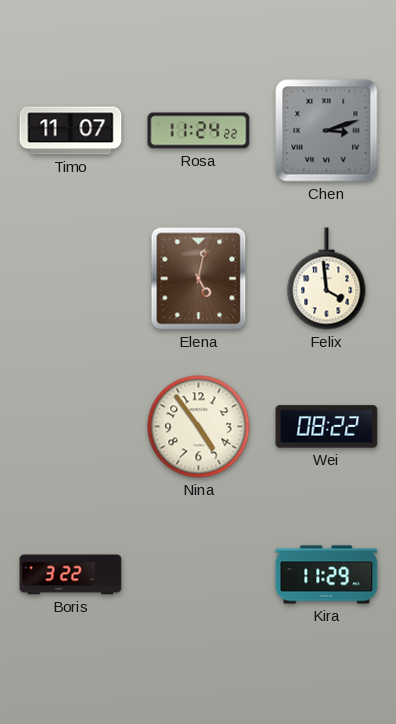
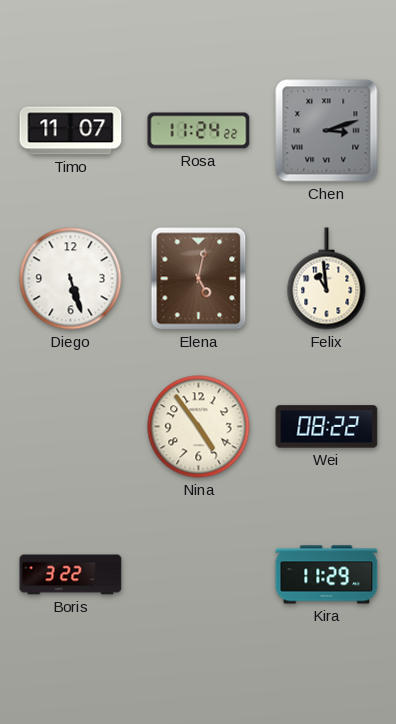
Diego: none -> 5:27 (71, 279)
Felix: 3:59 -> 10:59 (327, 279)
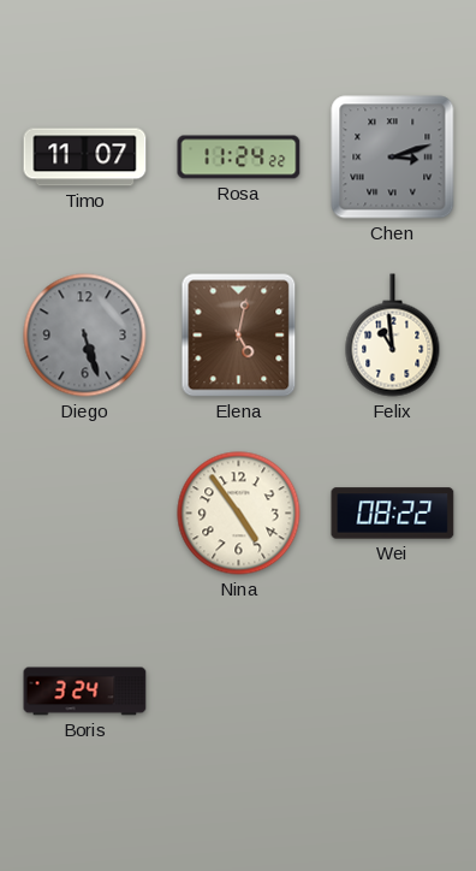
Diego dial: white -> grey (85, 336)
Boris: 3:22 -> 3:24 (85, 692)
Kira: 11:29 -> none (327, 575)
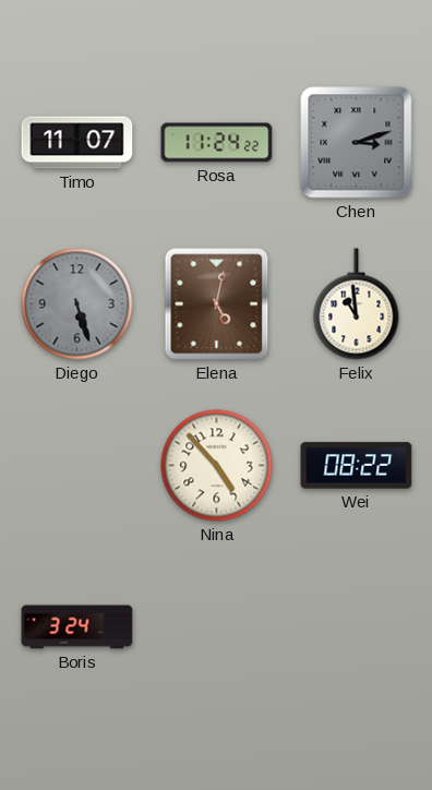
Nina: 4:54 -> 4:53 (217, 466)
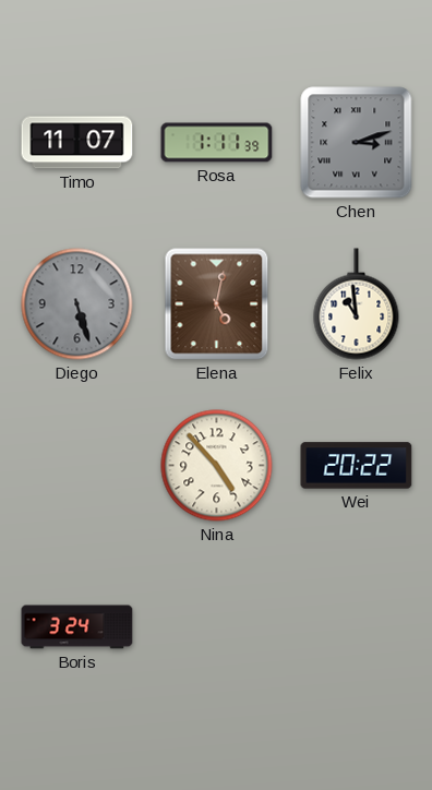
Rosa: 11:24 -> 1:11 (217, 143)
Wei: 08:22 -> 20:22 (357, 466)
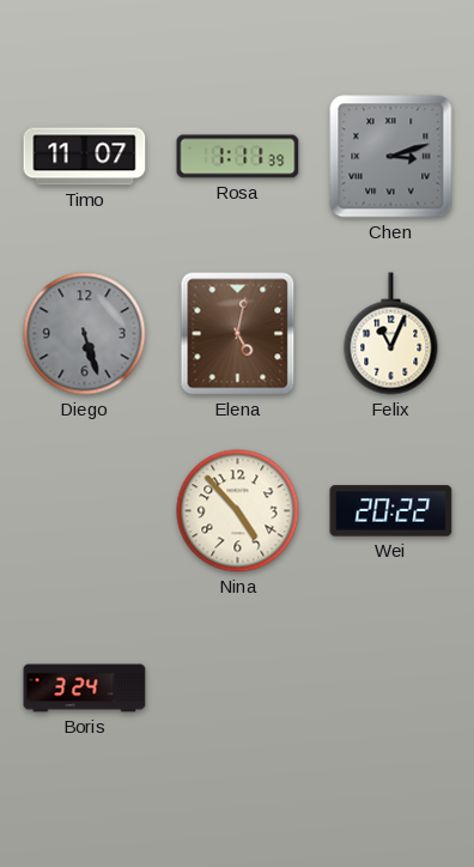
Felix: 10:59 -> 11:04 (391, 334)
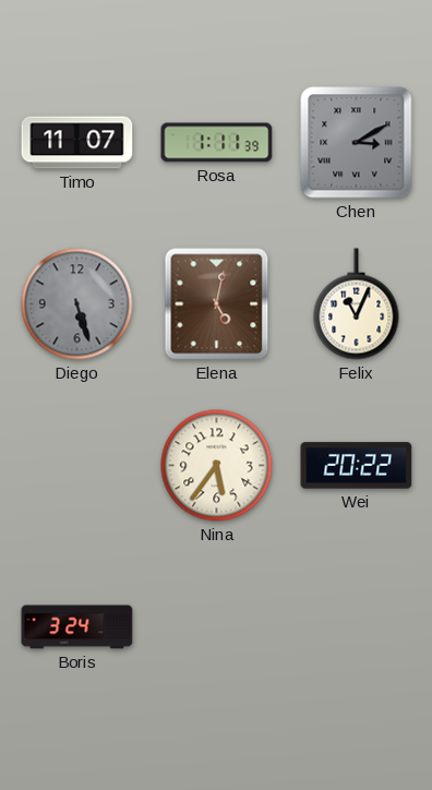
Chen: 3:12 -> 3:10 (357, 143)
Nina: 4:53 -> 5:36 (217, 466)
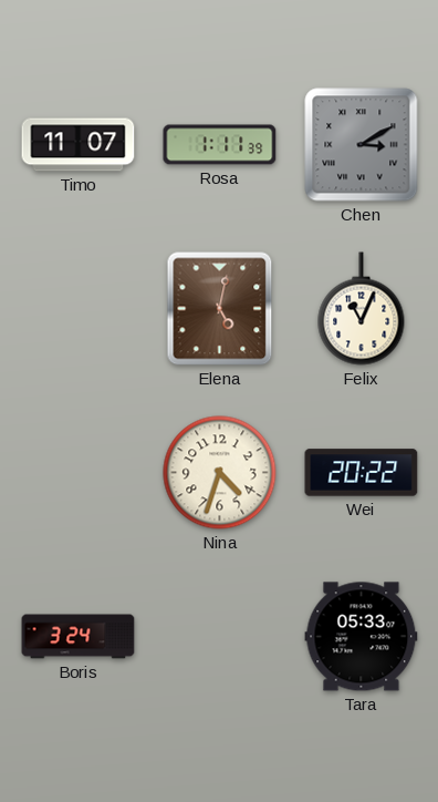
Diego: 5:27 -> none (77, 304)
Nina: 5:36 -> 4:33 (220, 473)
Tara: none -> 05:33 (362, 637)
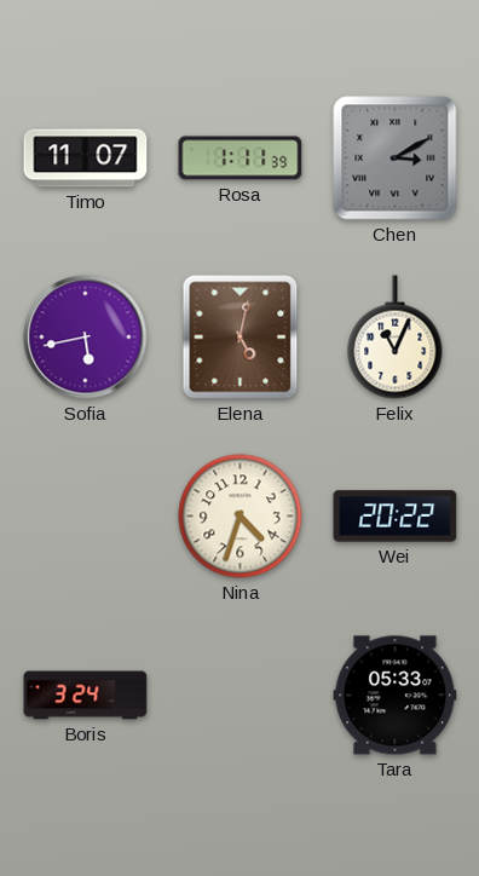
Sofia: none -> 5:43 (86, 338)
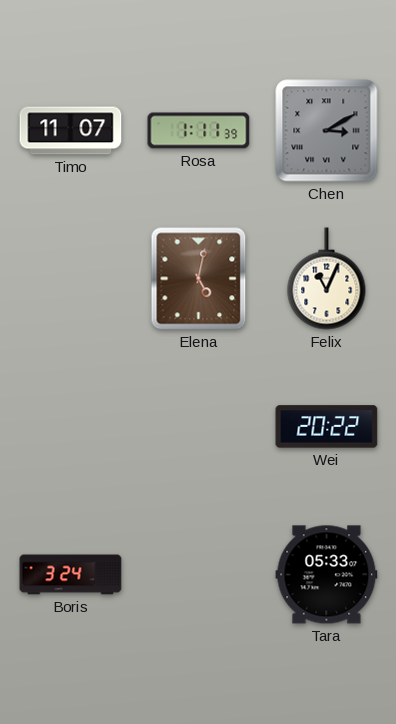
Sofia: 5:43 -> none (86, 338)
Nina: 4:33 -> none (241, 517)
